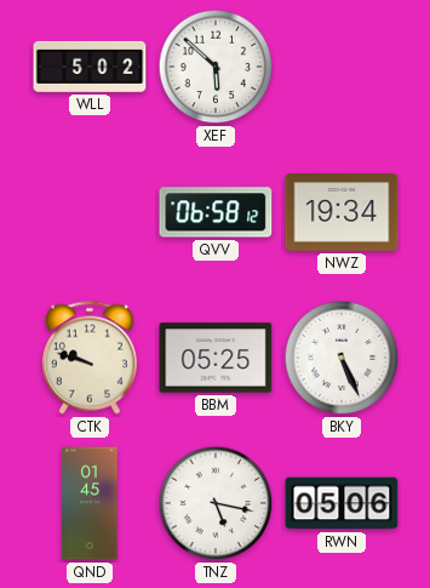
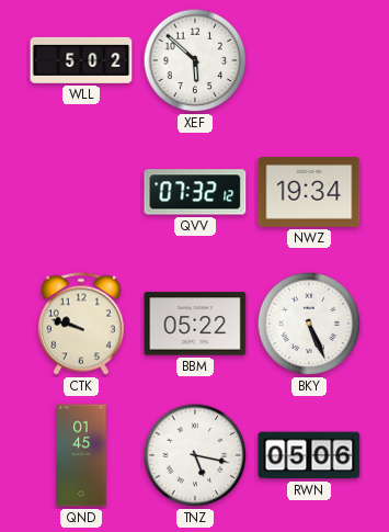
QVV: 06:58 -> 07:32 (195, 192)
BBM: 05:25 -> 05:22 (195, 324)
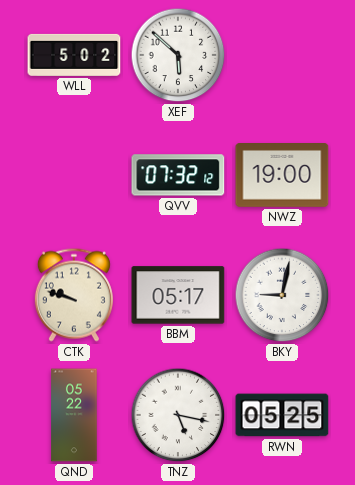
NWZ: 19:34 -> 19:00 (282, 176)
BBM: 05:22 -> 05:17 (178, 295)
BKY: 5:26 -> 9:02 (282, 295)
QND: 01:45 -> 05:22 (74, 415)
RWN: 05:06 -> 05:25 (282, 415)
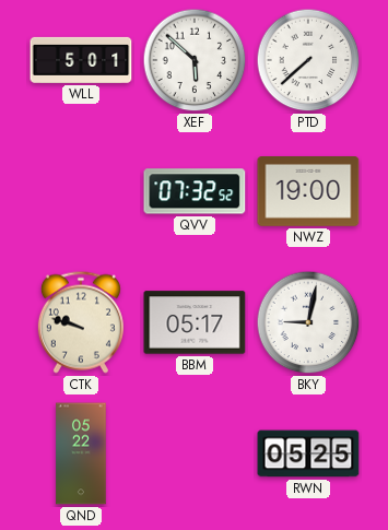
WLL: 5:02 -> 5:01 (81, 60)
PTD: none -> 7:38 (308, 60)
QVV: 07:32:12 -> 07:32:52 (195, 191)
TNZ: 5:17 -> none (178, 415)
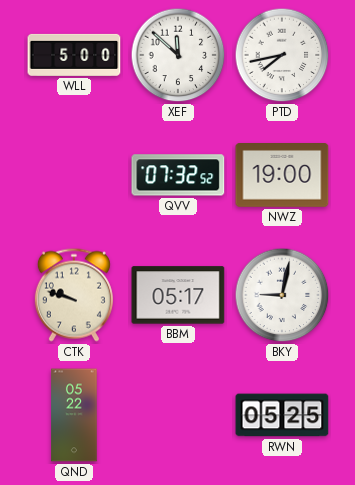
WLL: 5:01 -> 5:00 (74, 55)
XEF: 5:52 -> 11:52 (178, 55)
PTD: 7:38 -> 7:43 (282, 55)
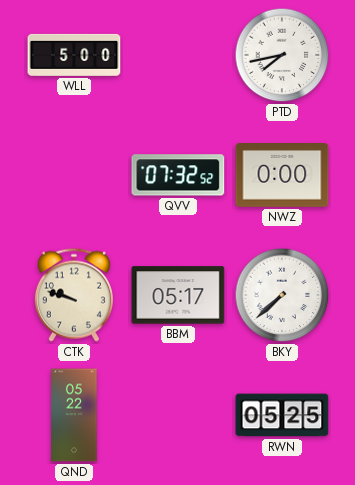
XEF: 11:52 -> none (178, 55)
NWZ: 19:00 -> 0:00 (282, 176)
BKY: 9:02 -> 7:38 (282, 295)
